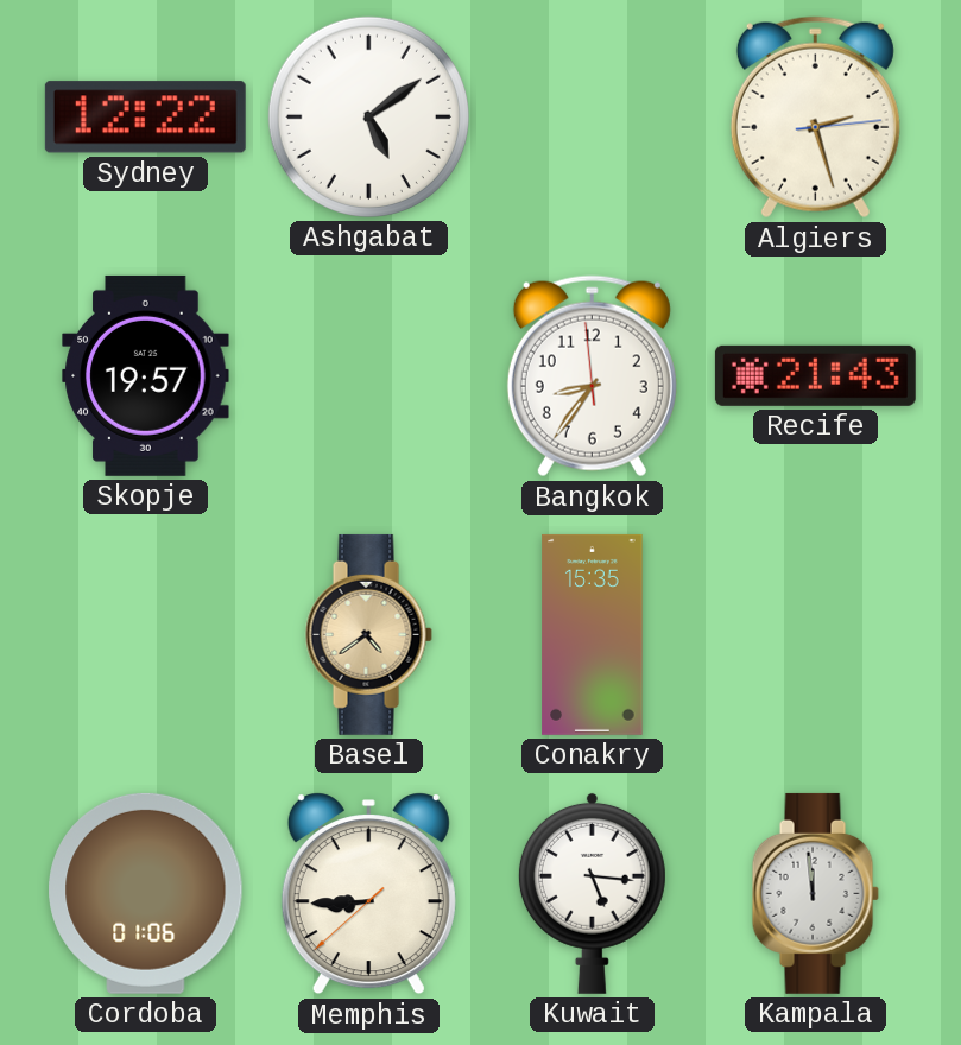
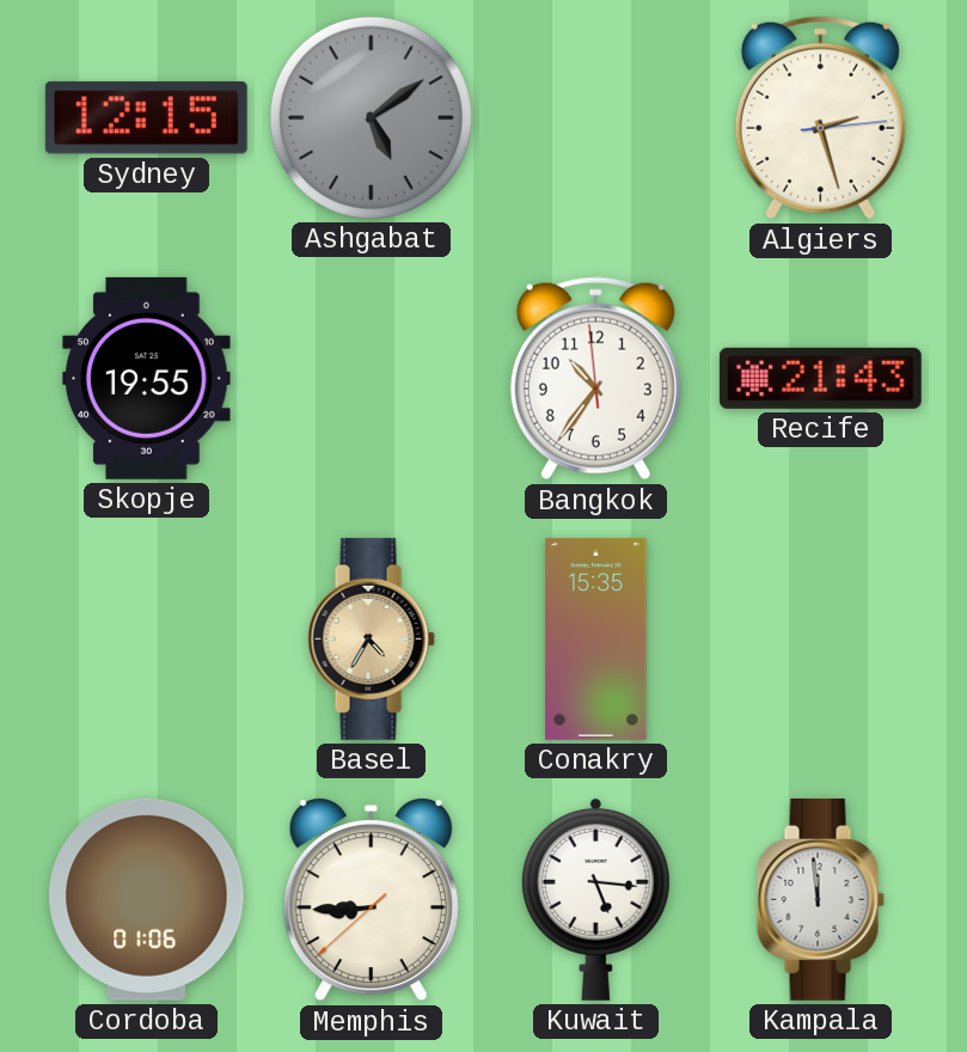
Sydney: 12:22 -> 12:15 (146, 118)
Ashgabat dial: white -> grey (371, 117)
Skopje: 19:57 -> 19:55 (147, 378)
Bangkok: 8:35 -> 10:35 (595, 379)
Basel: 4:39 -> 4:35 (371, 638)
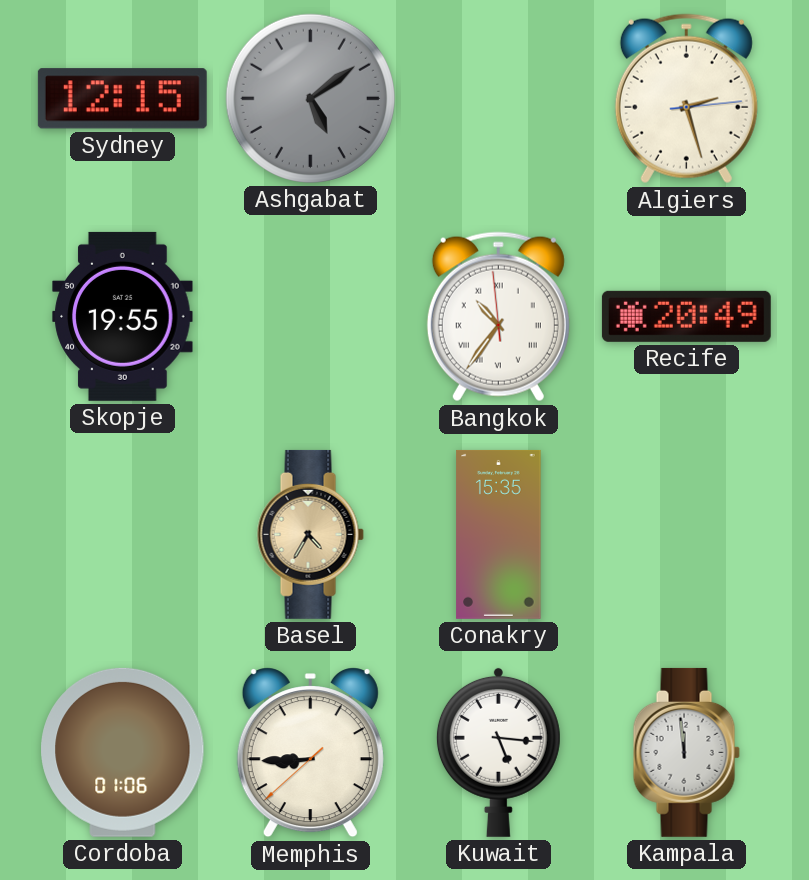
Bangkok numerals: Arabic -> Roman (498, 317)
Recife: 21:43 -> 20:49 (686, 316)
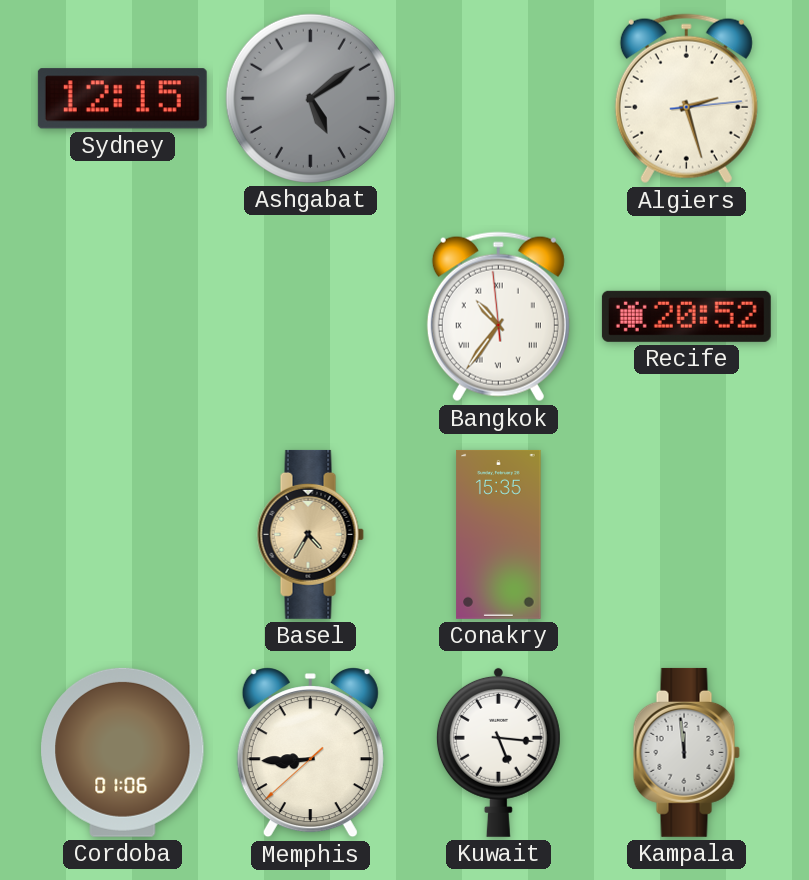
Skopje: 19:55 -> none (123, 316)
Recife: 20:49 -> 20:52 (686, 316)
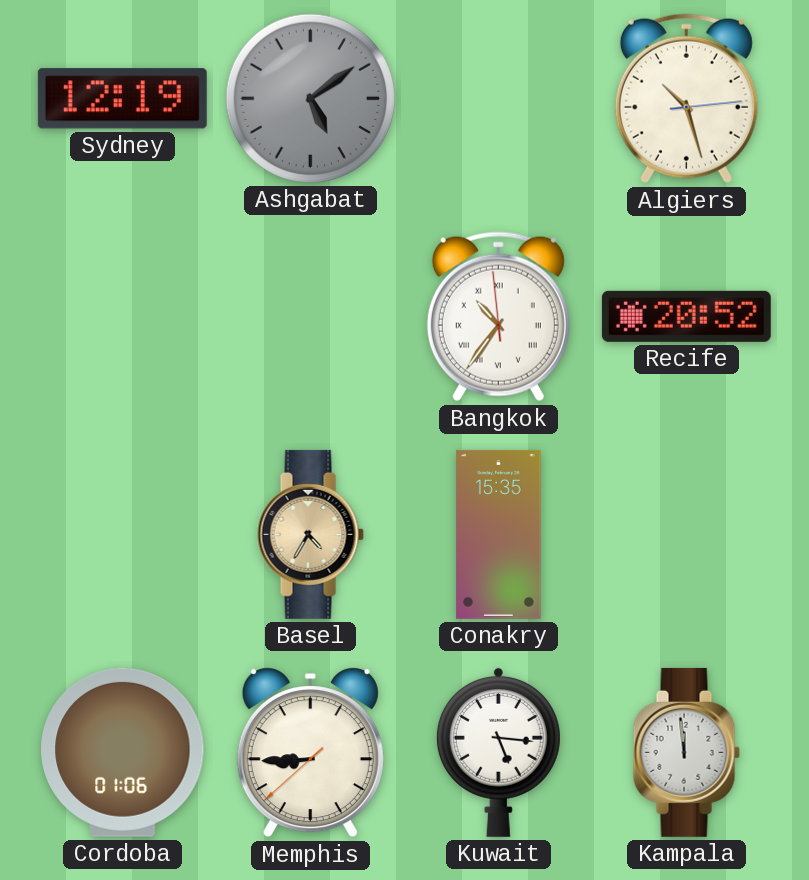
Sydney: 12:15 -> 12:19 (122, 99)
Algiers: 2:27 -> 10:27 (686, 99)
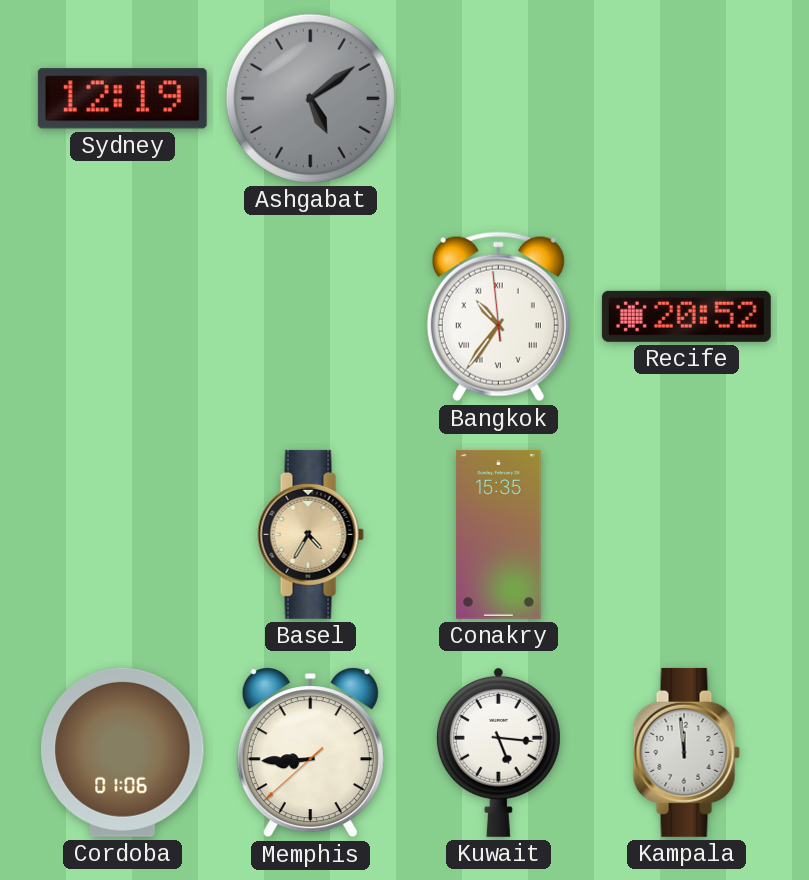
Algiers: 10:27 -> none (686, 99)
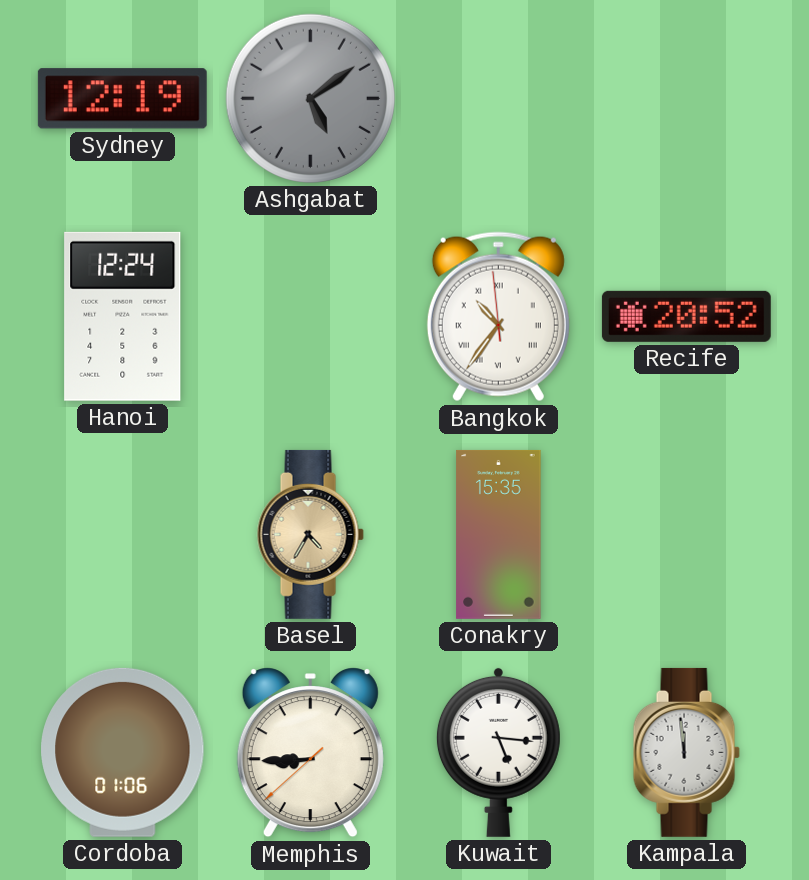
Hanoi: none -> 12:24 (123, 316)
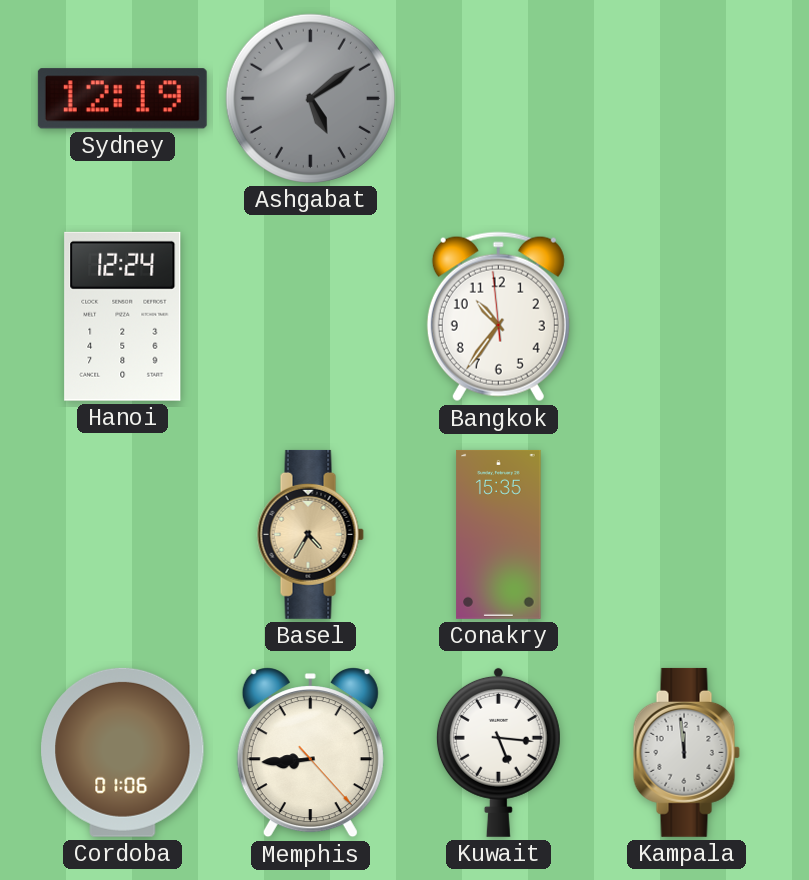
Bangkok numerals: Roman -> Arabic (498, 317)
Recife: 20:52 -> none (686, 316)
Memphis: 8:44:38 -> 8:44:23 (310, 753)
